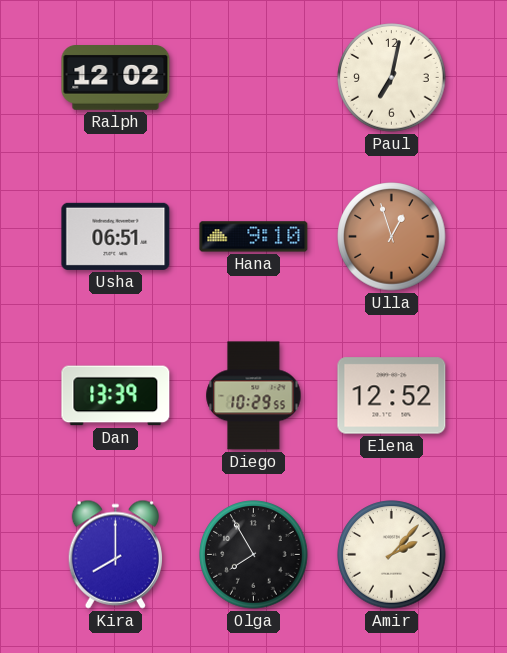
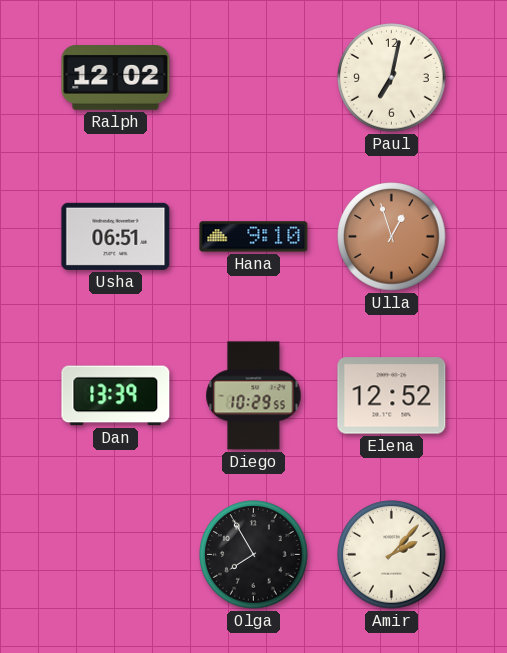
Kira: 8:00 -> none (115, 554)
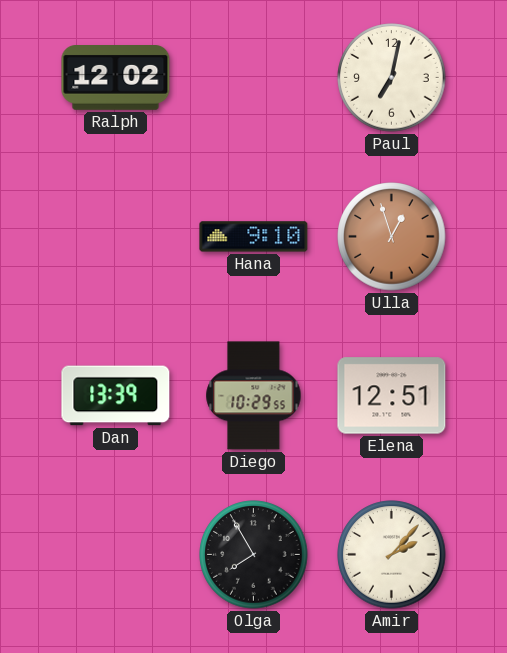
Usha: 06:51 -> none (116, 236)
Elena: 12:52 -> 12:51 (392, 396)
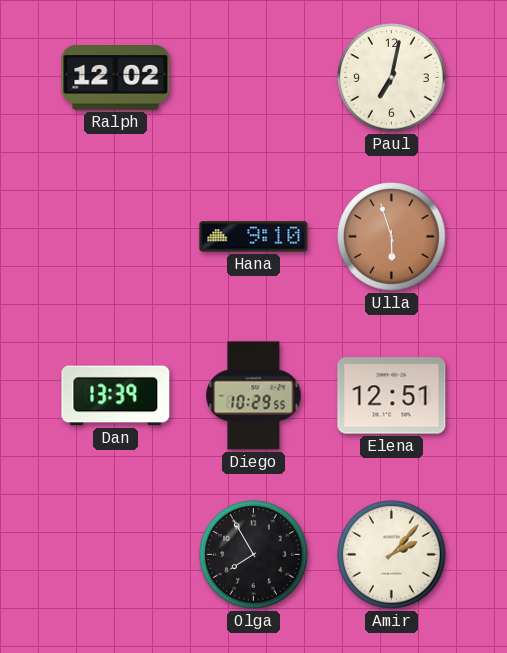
Ulla: 12:57 -> 5:57 (392, 237)
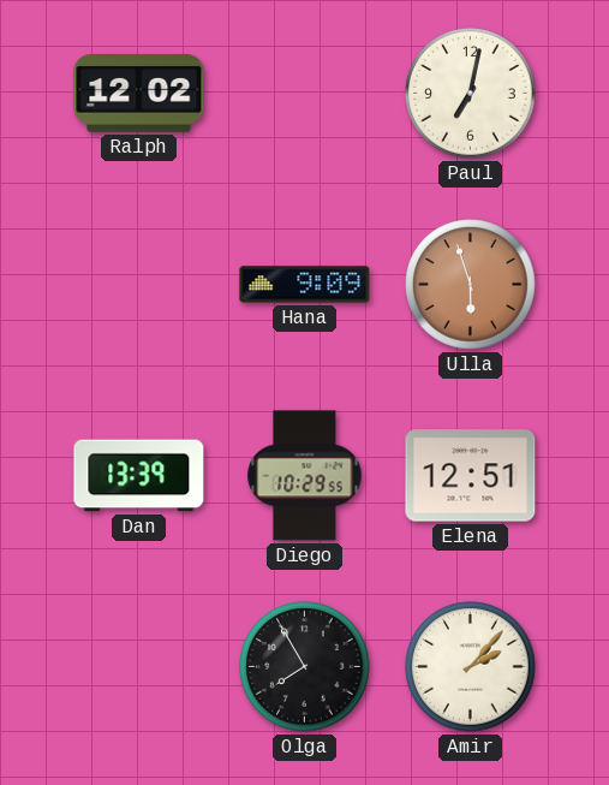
Hana: 9:10 -> 9:09 (305, 285)
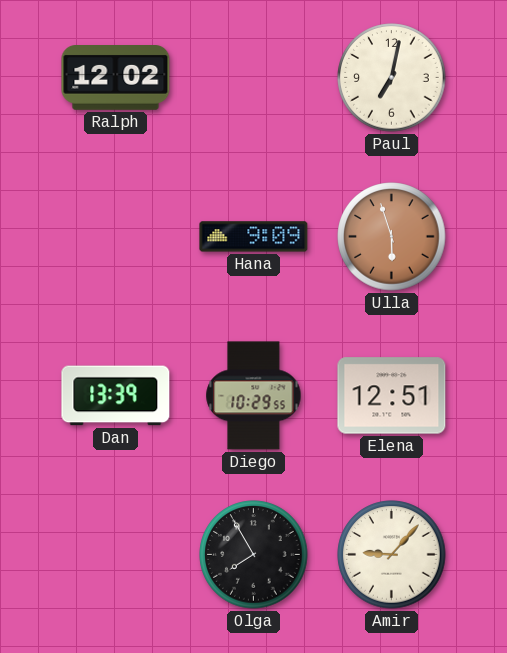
Amir: 2:07 -> 9:07 (392, 555)
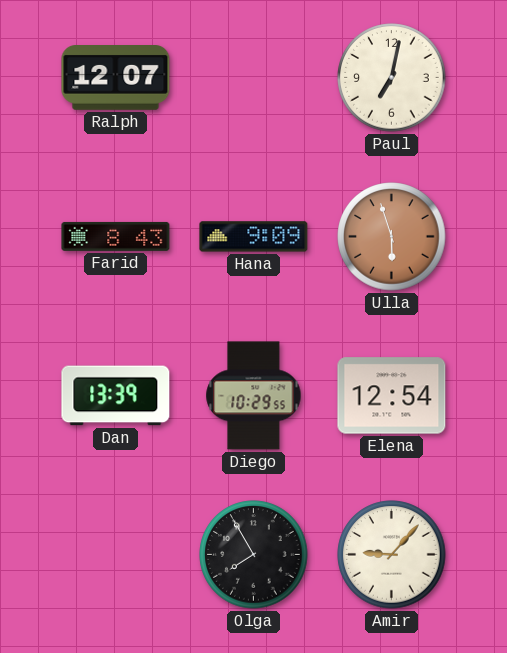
Ralph: 12:02 -> 12:07 (116, 78)
Farid: none -> 8:43 (116, 236)
Elena: 12:51 -> 12:54 (392, 396)
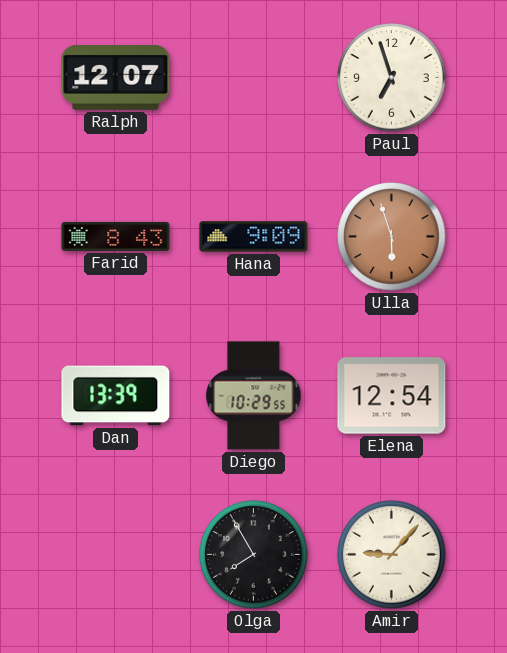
Paul: 7:02 -> 6:57 (392, 78)
